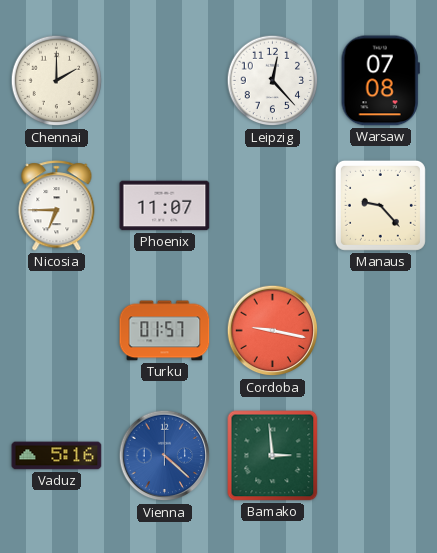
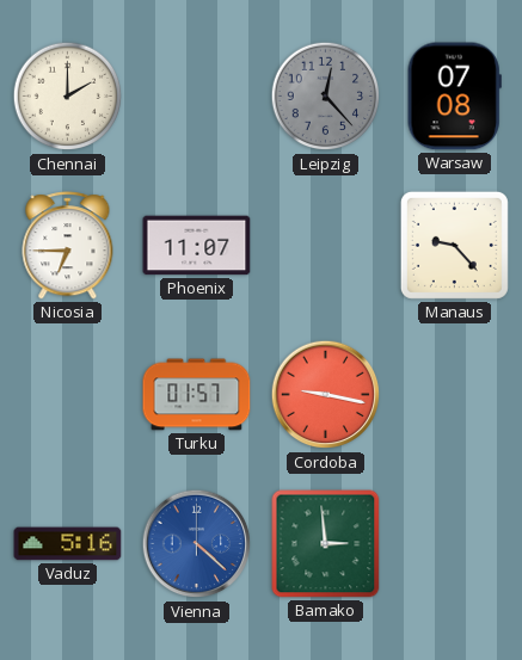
Leipzig dial: white -> grey (326, 97)
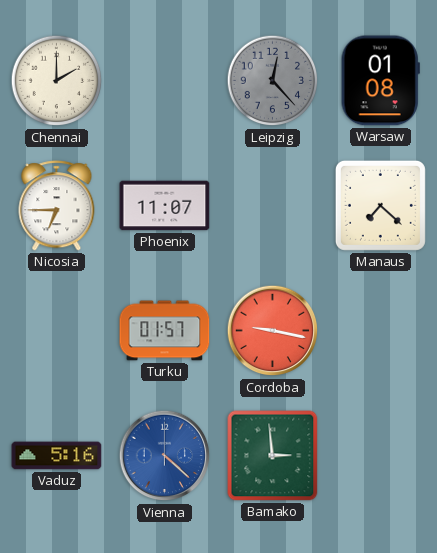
Warsaw: 07:08 -> 01:08 (380, 81)
Manaus: 9:23 -> 7:22 (380, 205)
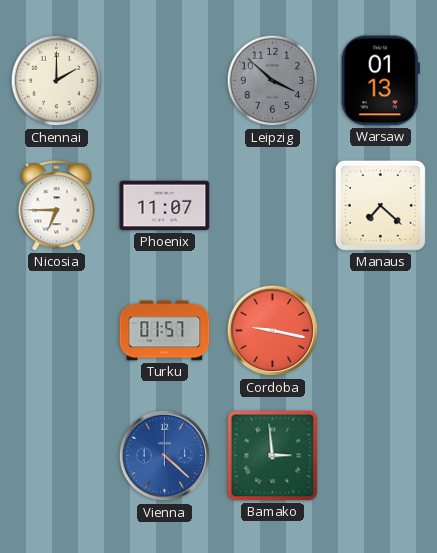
Leipzig: 12:23 -> 3:52 (273, 81)
Warsaw: 01:08 -> 01:13 (380, 81)
Vaduz: 5:16 -> none (57, 456)
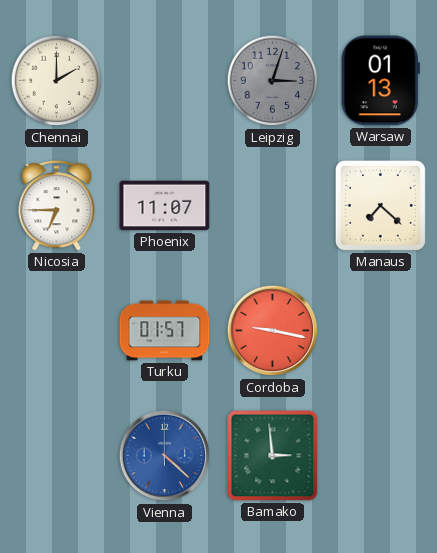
Leipzig: 3:52 -> 3:03 (273, 81)
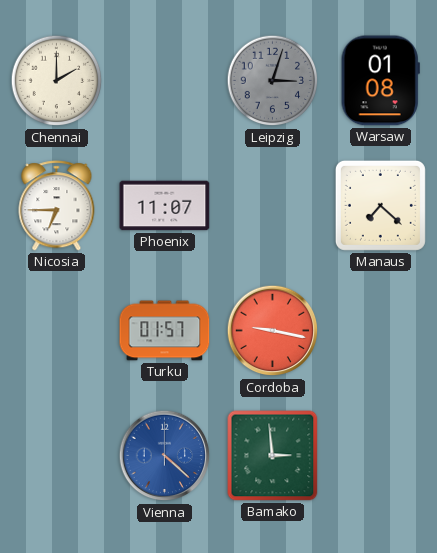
Warsaw: 01:13 -> 01:08 (380, 81)
